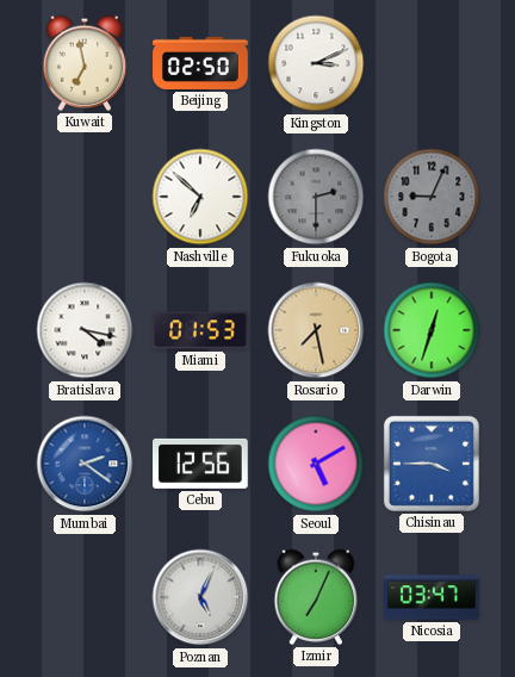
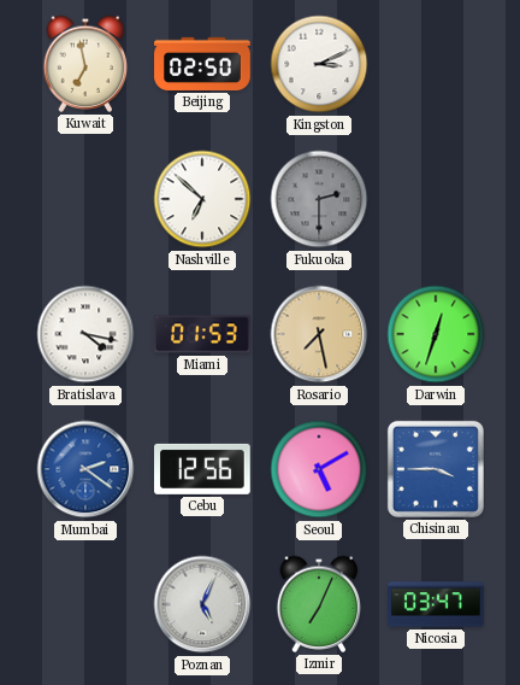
Bogota: 9:04 -> none (432, 197)
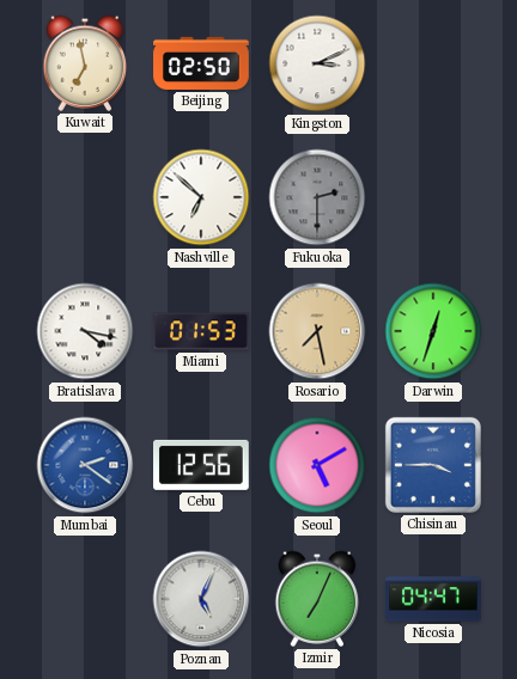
Nicosia: 03:47 -> 04:47 (433, 599)
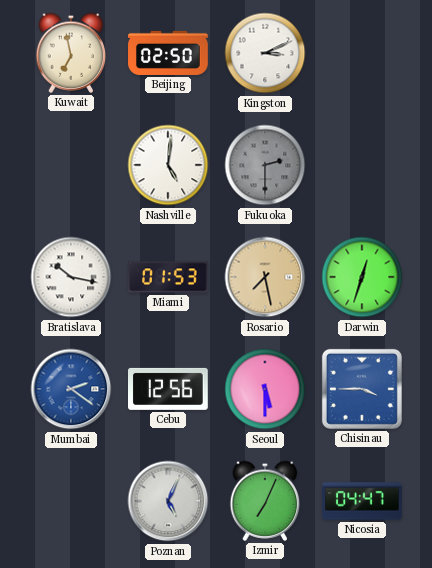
Nashville: 6:52 -> 5:01 (168, 165)
Bratislava: 4:17 -> 10:17 (71, 277)
Seoul: 5:10 -> 5:30 (265, 389)
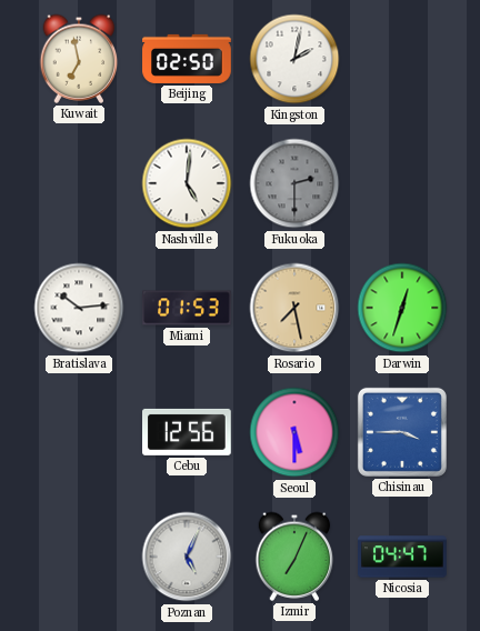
Kingston: 3:11 -> 2:02 (294, 59)
Bratislava: 10:17 -> 10:14 (79, 308)
Mumbai: 2:21 -> none (71, 389)
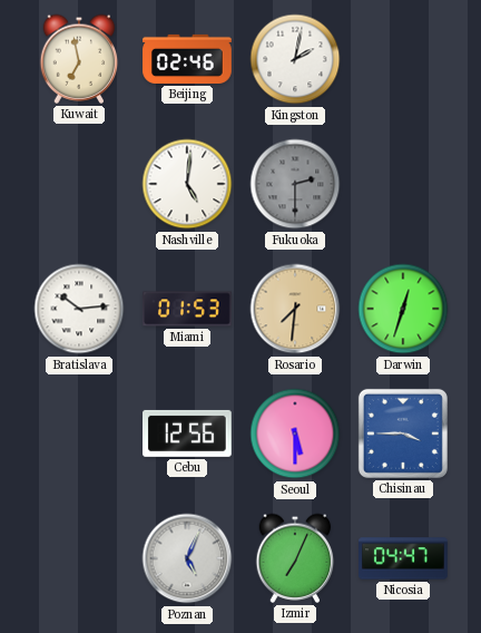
Beijing: 02:50 -> 02:46 (187, 59)
Rosario: 7:28 -> 7:31 (295, 309)
